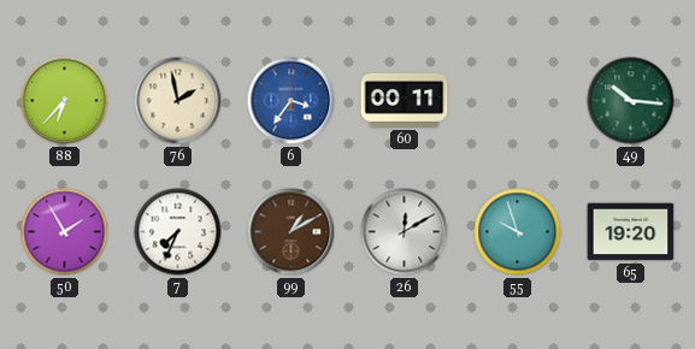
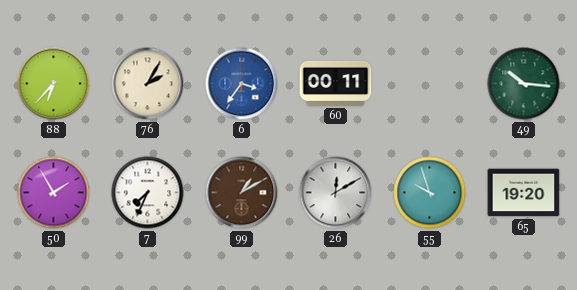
76: 1:58 -> 2:05 (148, 84)
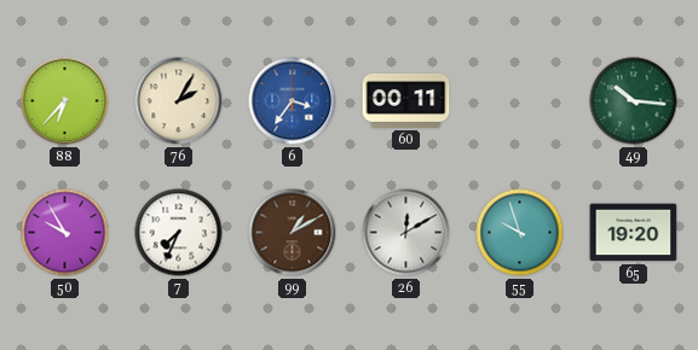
50: 1:55 -> 9:55 (65, 233)
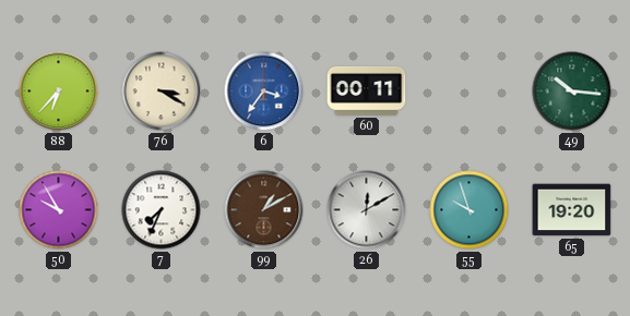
76: 2:05 -> 3:20 (162, 92)
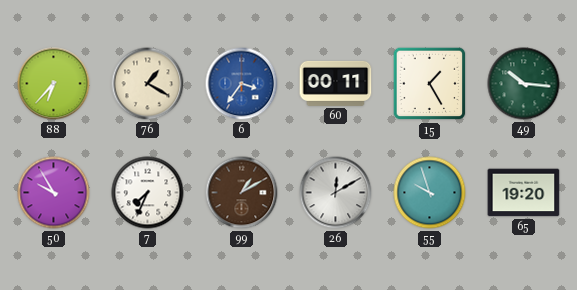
76: 3:20 -> 1:20 (148, 84)
15: none -> 1:25 (430, 84)
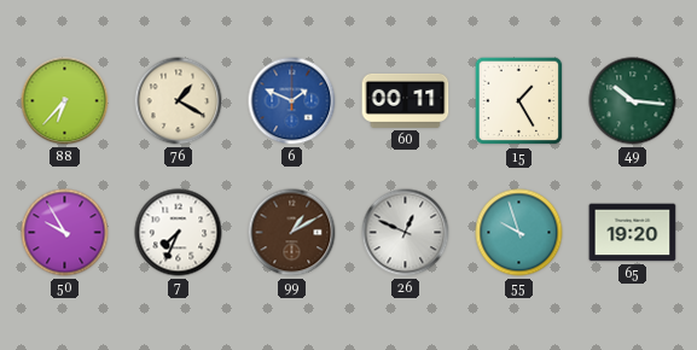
6: 3:36 -> 1:49 (292, 101)
26: 12:10 -> 12:49 (406, 233)
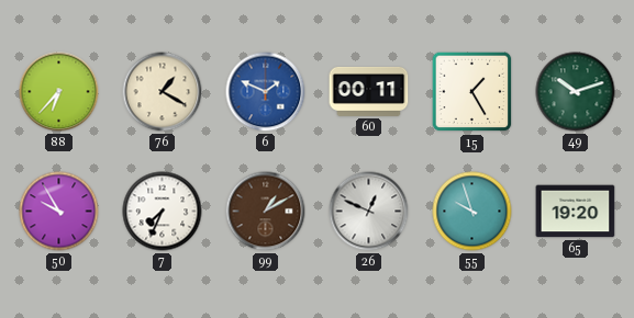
49: 10:16 -> 10:12 (576, 92)
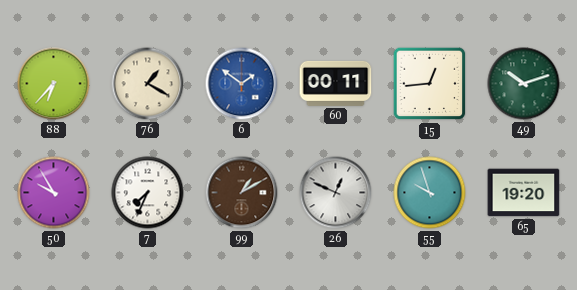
6: 1:49 -> 1:51 (242, 84)
15: 1:25 -> 12:44 (430, 84)
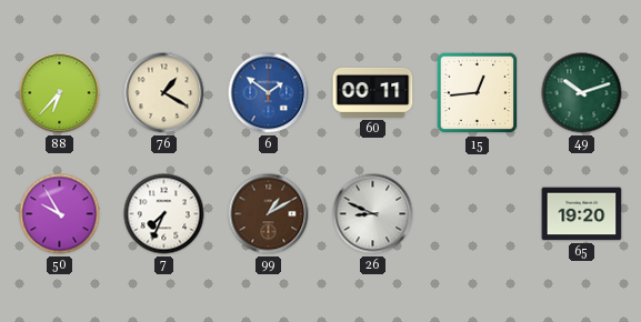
26: 12:49 -> 8:49 (373, 214)
55: 9:57 -> none (430, 193)
